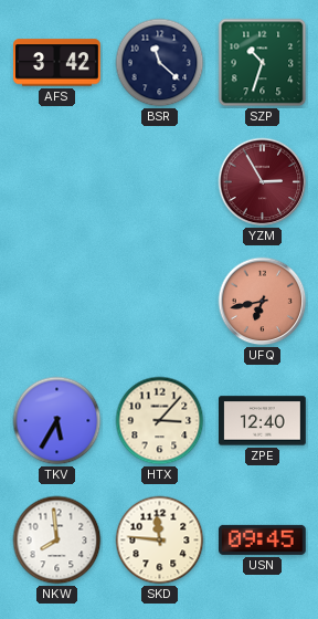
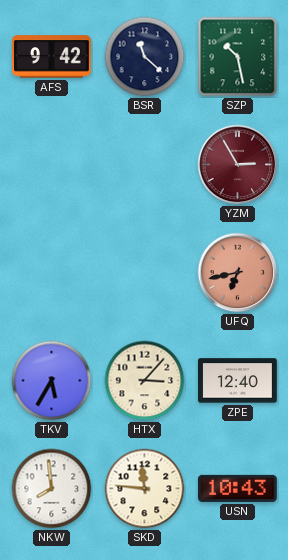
AFS: 3:42 -> 9:42 (52, 57)
SZP: 10:33 -> 10:28 (238, 57)
USN: 09:45 -> 10:43 (238, 488)
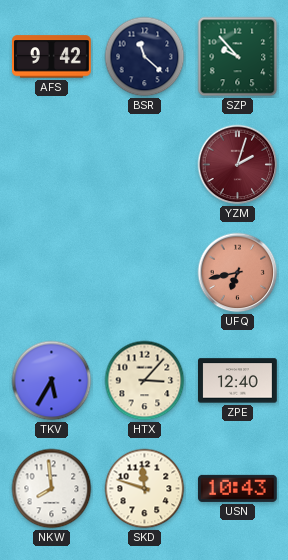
SZP: 10:28 -> 9:53 (238, 57)
YZM: 2:55 -> 2:03 (238, 165)
SKD: 11:46 -> 11:48 (145, 489)
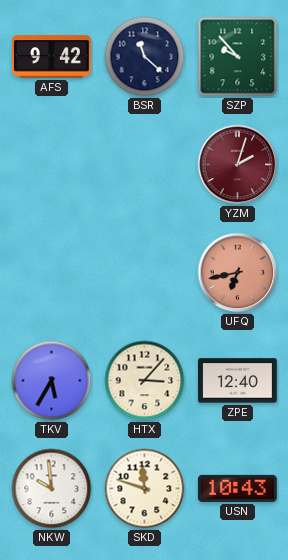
NKW: 7:59 -> 9:59 (52, 489)
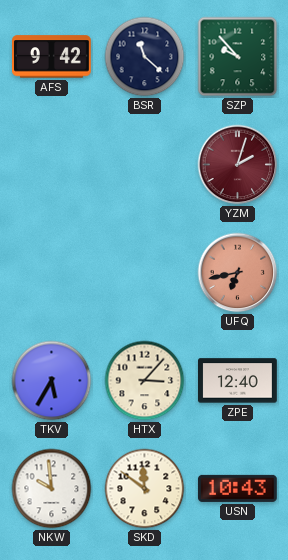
SKD: 11:48 -> 11:51 (145, 489)
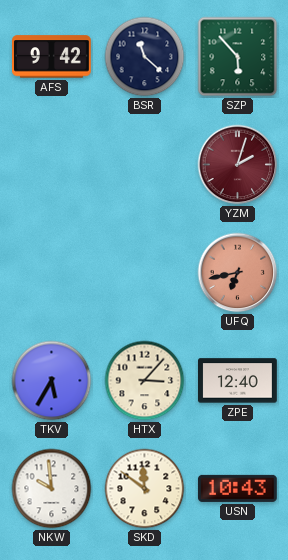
SZP: 9:53 -> 5:53 (238, 57)
